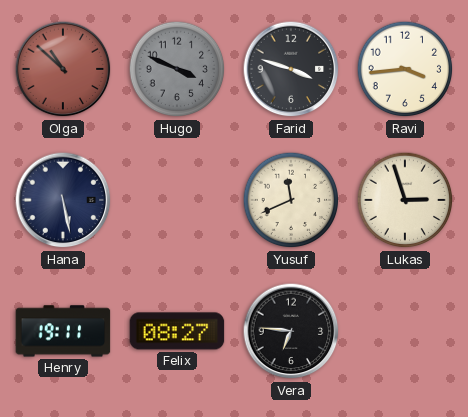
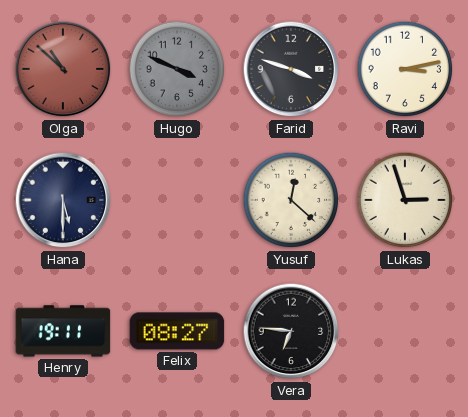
Ravi: 3:44 -> 3:13 (405, 69)
Hana: 5:28 -> 5:30 (63, 200)
Yusuf: 11:41 -> 12:22 (291, 200)
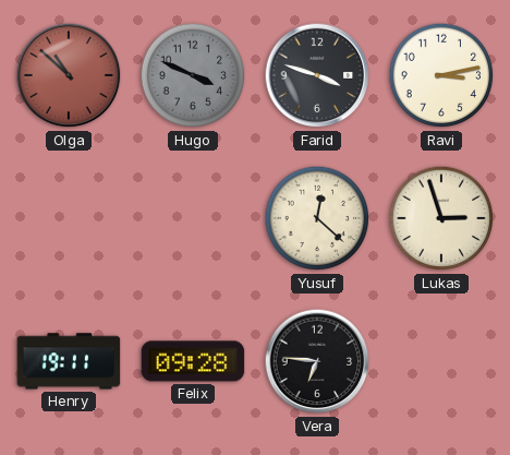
Hana: 5:30 -> none (63, 200)
Felix: 08:27 -> 09:28 (193, 361)
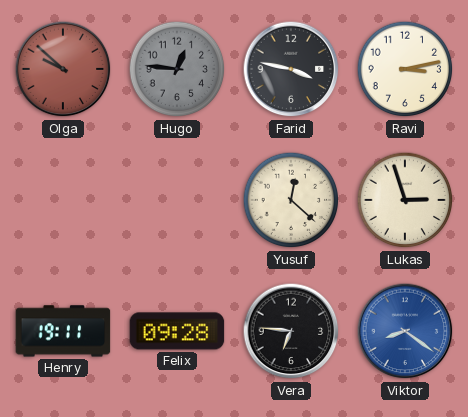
Olga: 10:52 -> 9:52 (63, 69)
Hugo: 3:49 -> 12:46 (177, 69)
Farid: 3:48 -> 3:47 (291, 69)
Viktor: none -> 8:21 (405, 331)
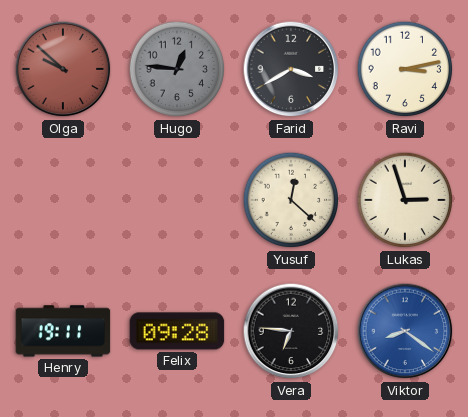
Farid: 3:47 -> 3:40 (291, 69)
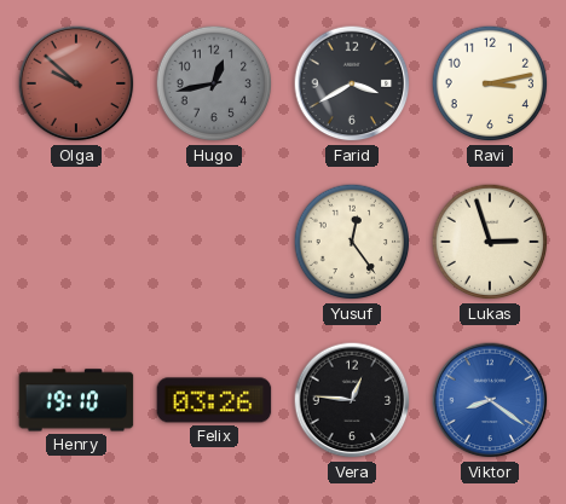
Hugo: 12:46 -> 12:43 (214, 83)
Yusuf: 12:22 -> 12:24 (352, 242)
Henry: 19:11 -> 19:10 (76, 400)
Felix: 09:28 -> 03:26 (214, 400)
Vera: 6:46 -> 12:46 (352, 400)
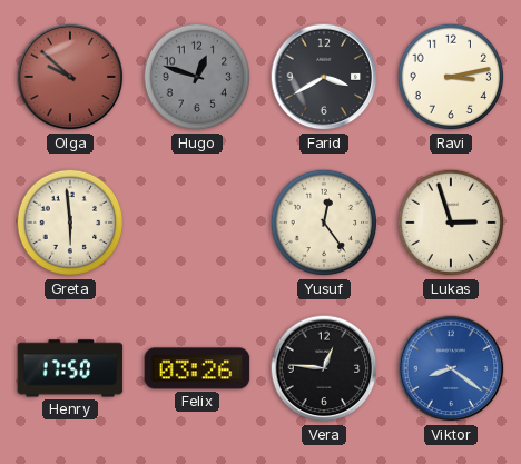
Hugo: 12:43 -> 12:48 (197, 77)
Greta: none -> 5:59 (70, 223)
Henry: 19:10 -> 17:50 (70, 368)
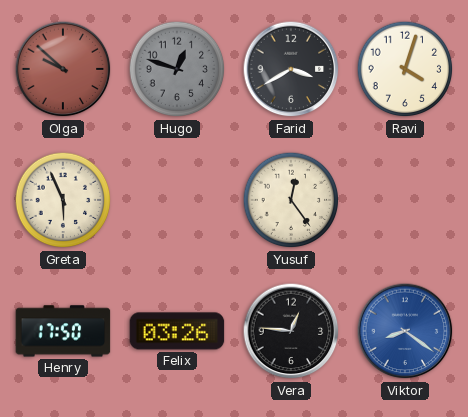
Ravi: 3:13 -> 4:03 (405, 69)
Greta: 5:59 -> 5:56 (63, 200)
Lukas: 2:57 -> none (451, 223)
